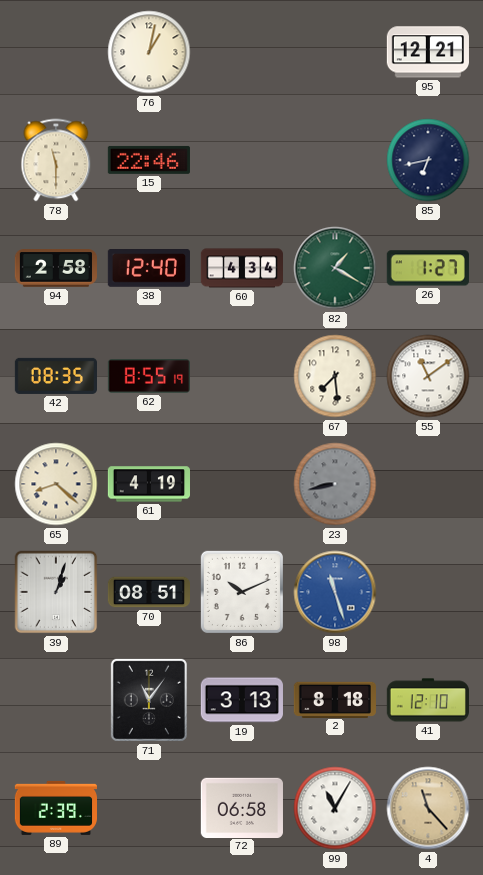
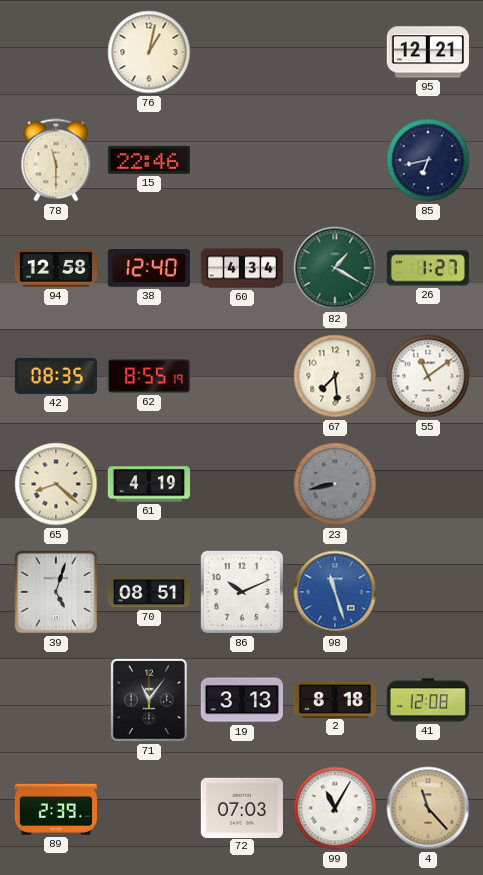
94: 2:58 -> 12:58 (55, 268)
39: 1:03 -> 5:03 (56, 592)
41: 12:10 -> 12:08 (428, 700)
72: 06:58 -> 07:03 (242, 807)
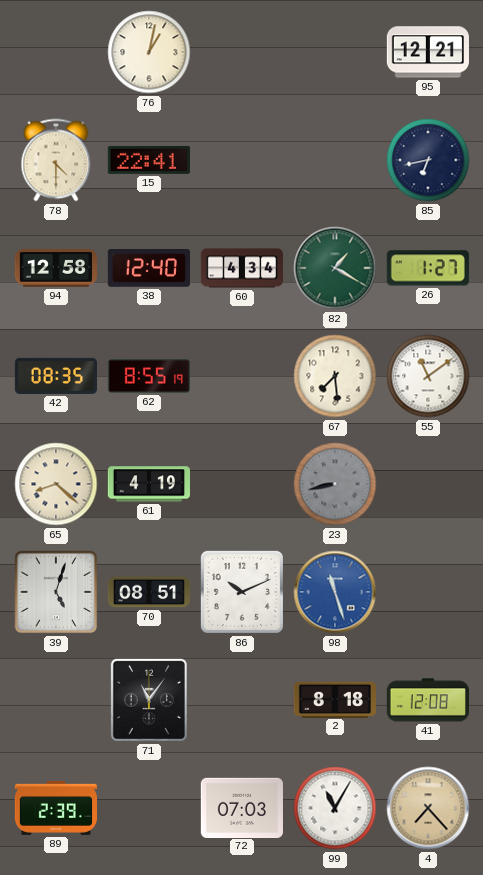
78: 11:30 -> 4:30 (56, 160)
15: 22:46 -> 22:41 (149, 160)
19: 3:13 -> none (242, 700)
4: 11:23 -> 7:23 (428, 808)
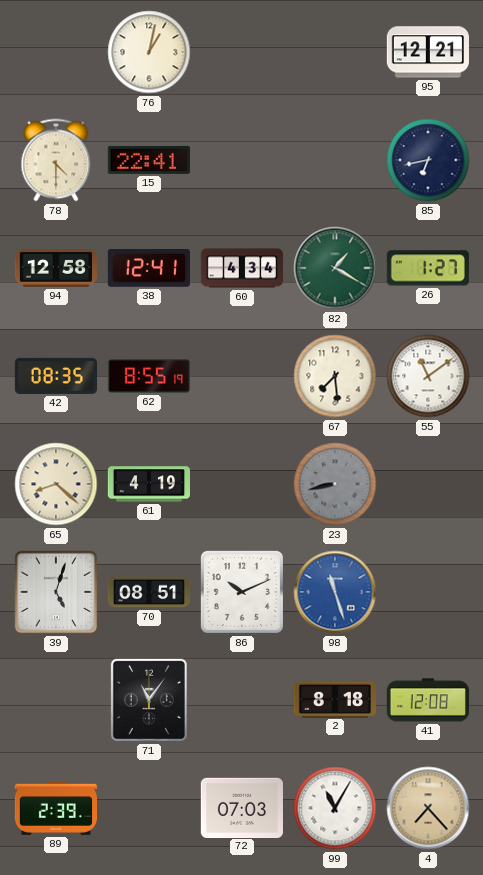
38: 12:40 -> 12:41 (149, 268)
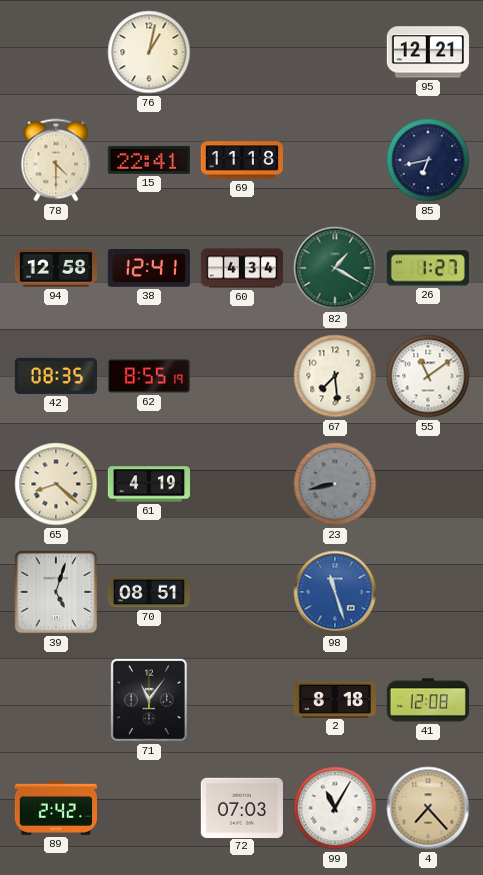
69: none -> 11:18 (241, 160)
86: 10:11 -> none (242, 592)
89: 2:39 -> 2:42 (55, 808)
